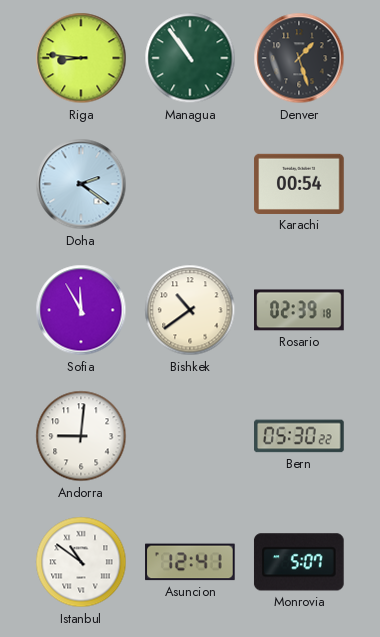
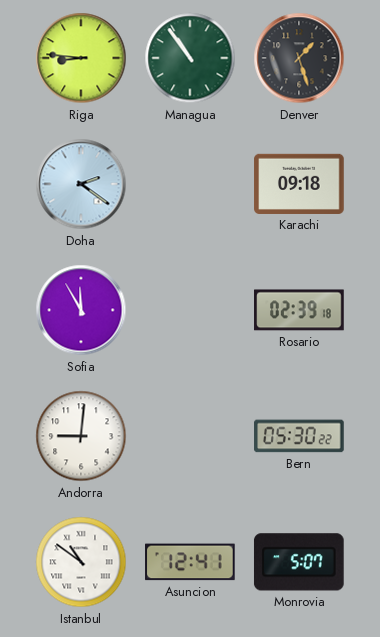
Karachi: 00:54 -> 09:18 (299, 184)
Bishkek: 10:39 -> none (190, 310)
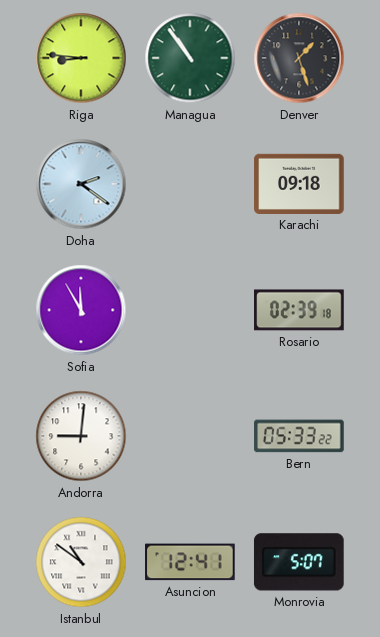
Bern: 05:30 -> 05:33 (299, 436)
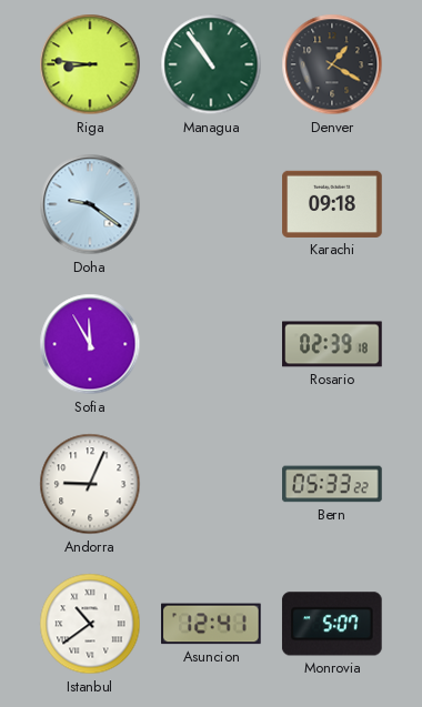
Denver: 1:27 -> 1:20 (332, 64)
Doha: 2:21 -> 9:21 (90, 204)
Andorra: 9:01 -> 9:04 (90, 484)
Istanbul: 10:51 -> 10:39 (90, 624)
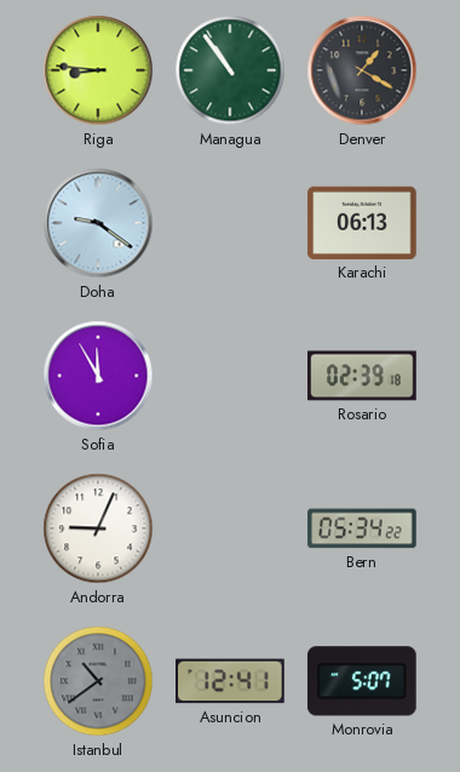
Karachi: 09:18 -> 06:13 (362, 223)
Bern: 05:33 -> 05:34 (362, 528)
Istanbul dial: white -> grey (98, 681)
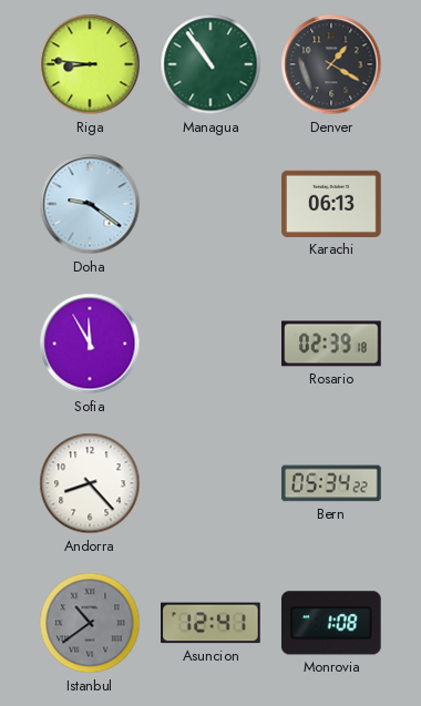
Andorra: 9:04 -> 8:23 (90, 483)
Monrovia: 5:07 -> 1:08 (331, 623)
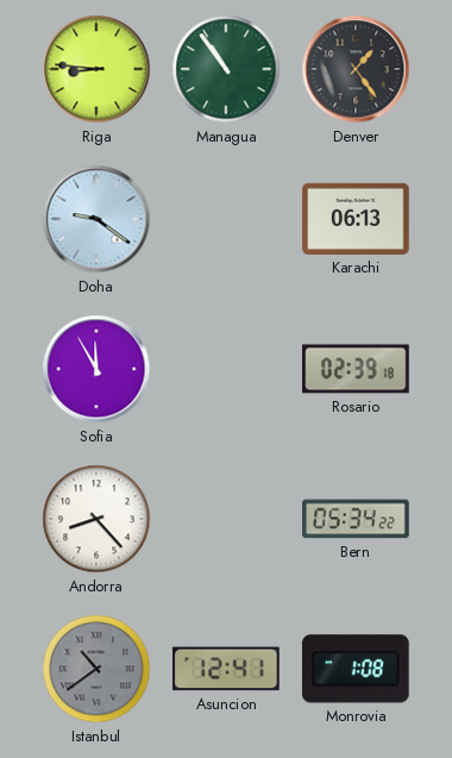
Denver: 1:20 -> 1:24 (356, 69)
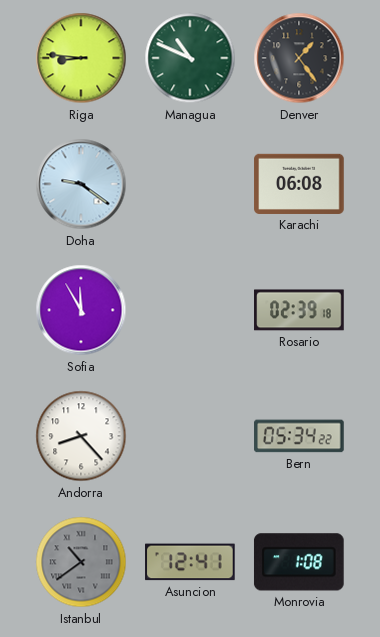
Managua: 10:54 -> 10:49 (190, 58)
Karachi: 06:13 -> 06:08 (299, 184)
